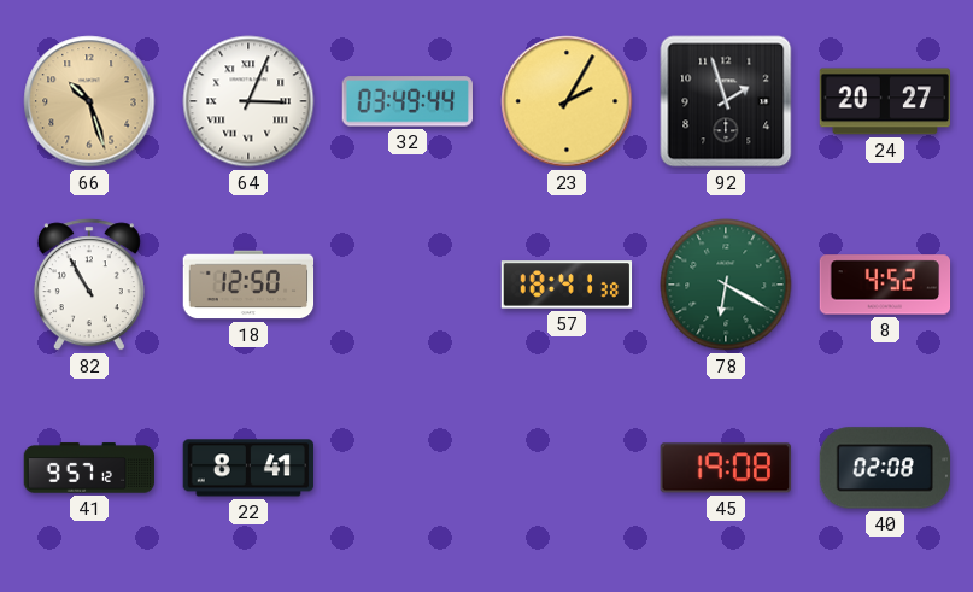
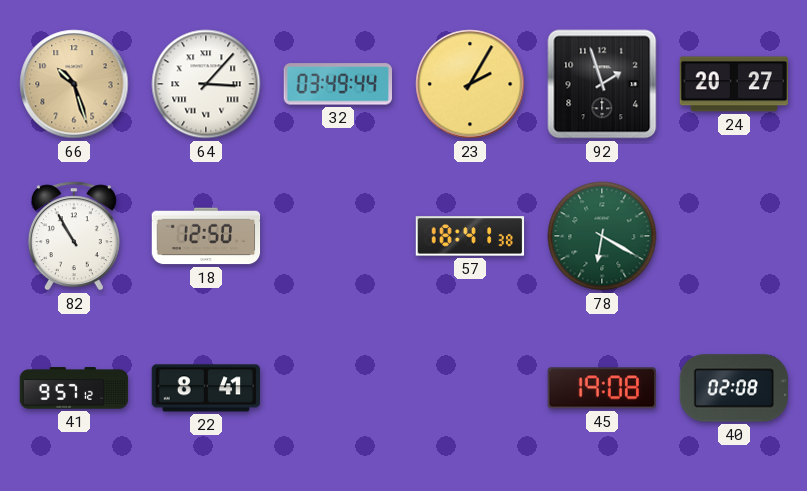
64: 3:04 -> 3:07 (206, 84)
8: 4:52 -> none (885, 285)
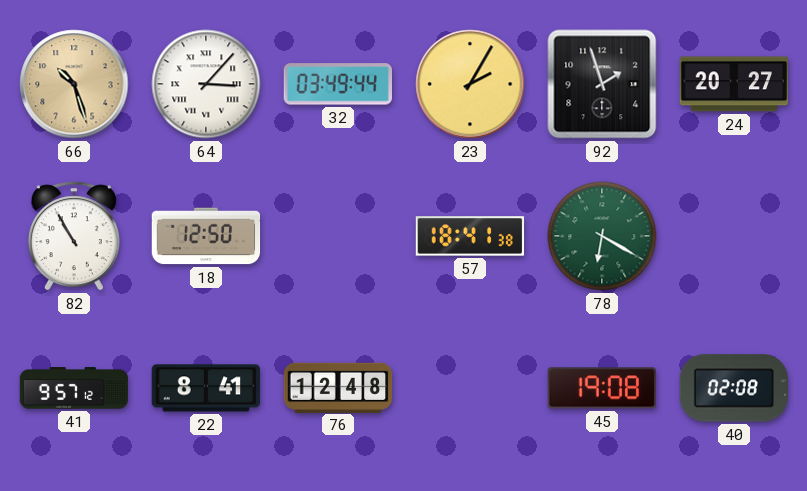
76: none -> 12:48 (338, 387)
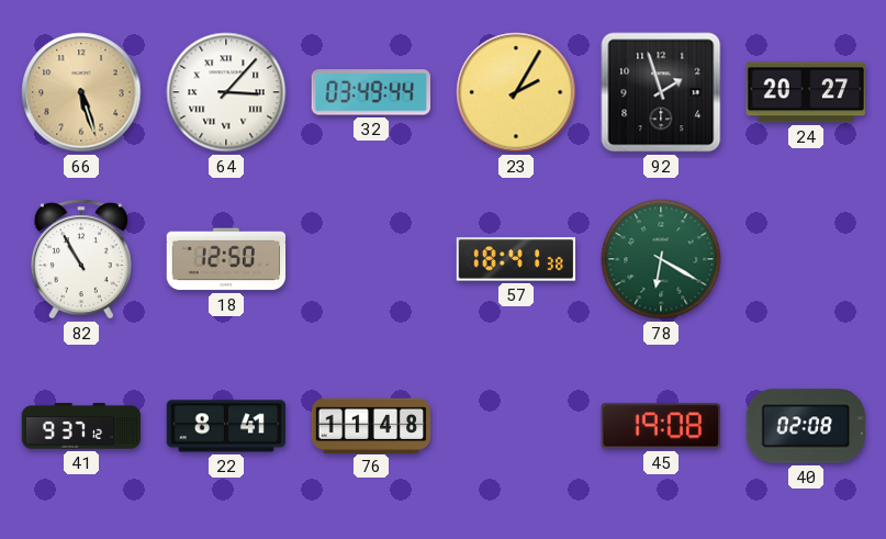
66: 10:27 -> 5:27 (81, 92)
41: 9:57 -> 9:37 (81, 426)
76: 12:48 -> 11:48 (371, 425)
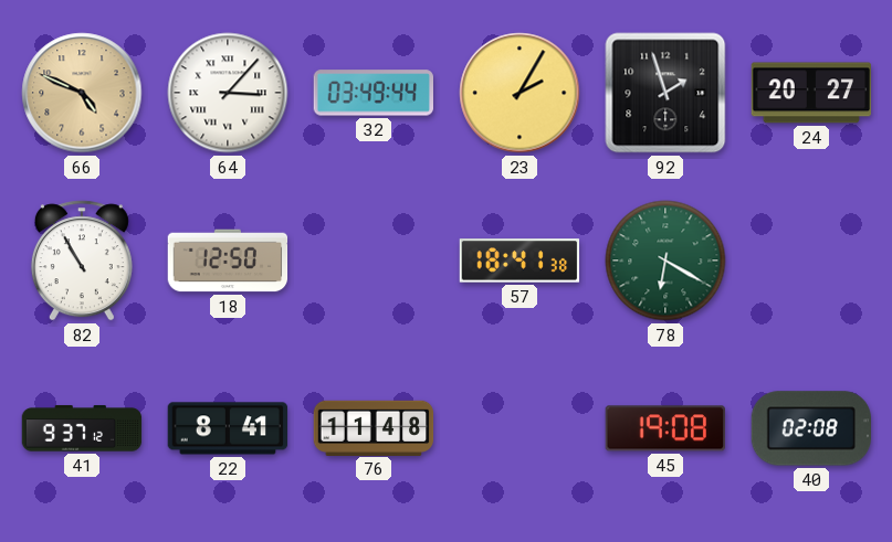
66: 5:27 -> 4:49 (82, 93)
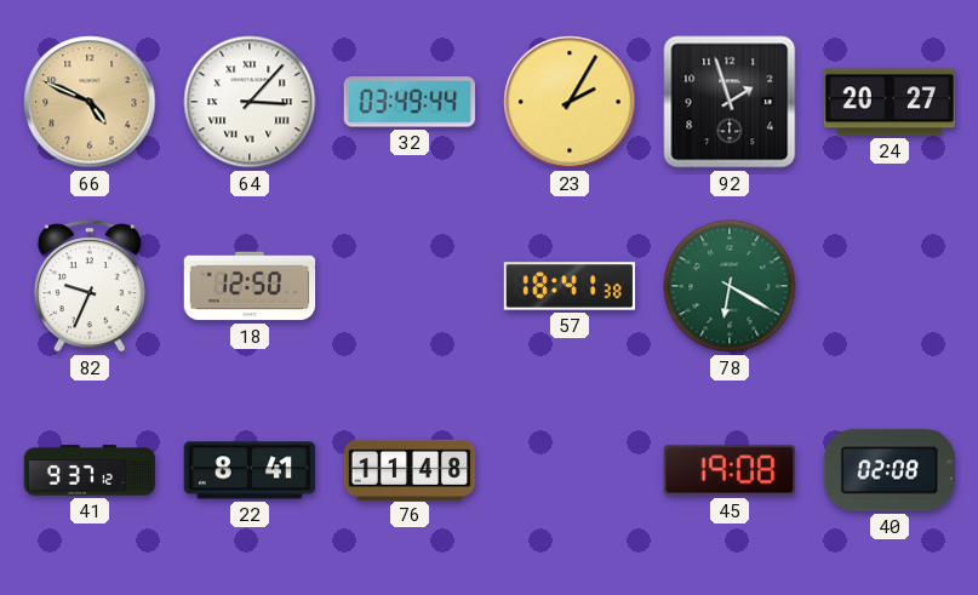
82: 10:55 -> 9:34 (90, 286)
